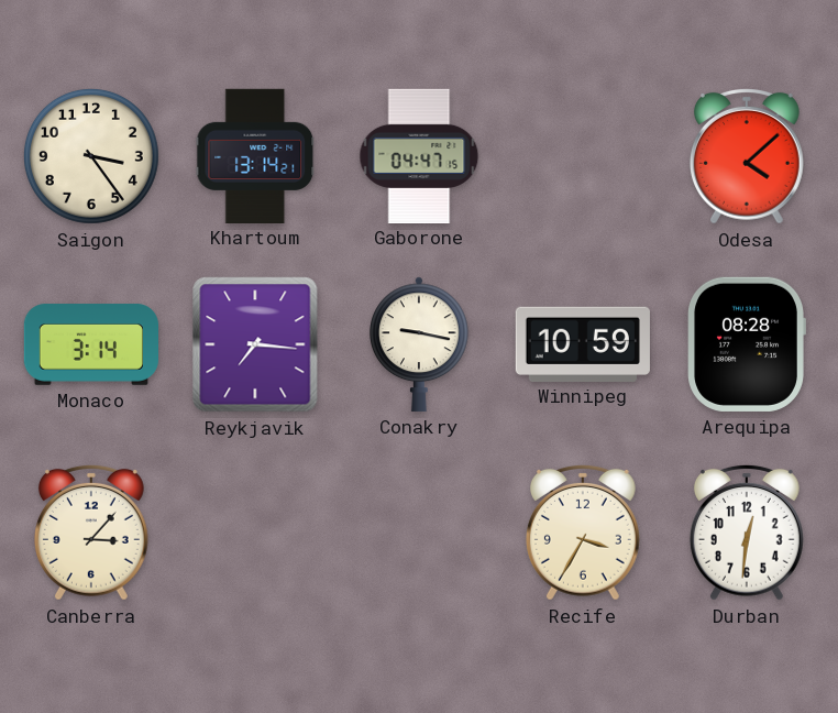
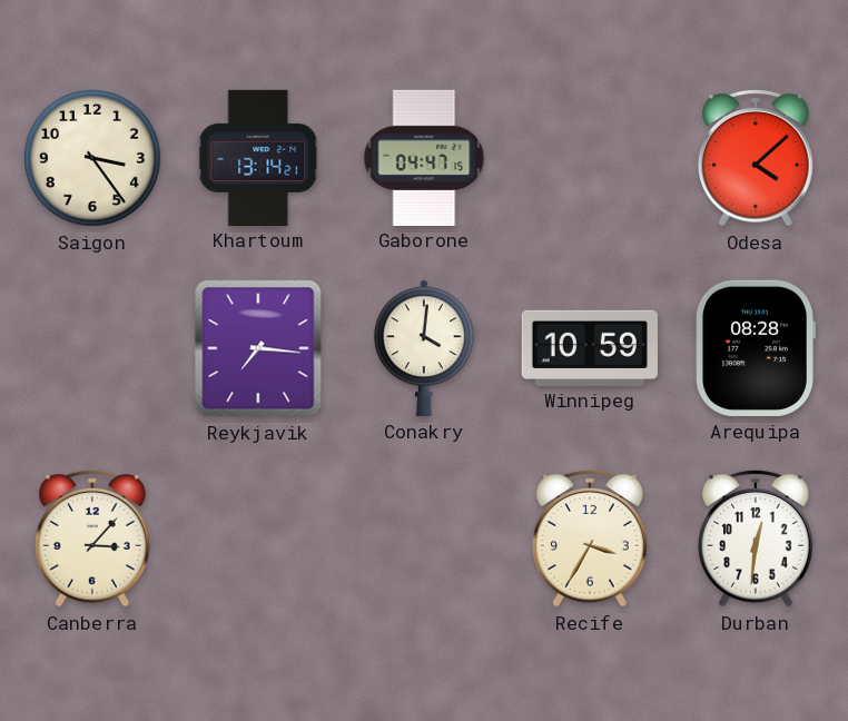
Monaco: 3:14 -> none (90, 344)
Conakry: 9:17 -> 4:01 (425, 348)
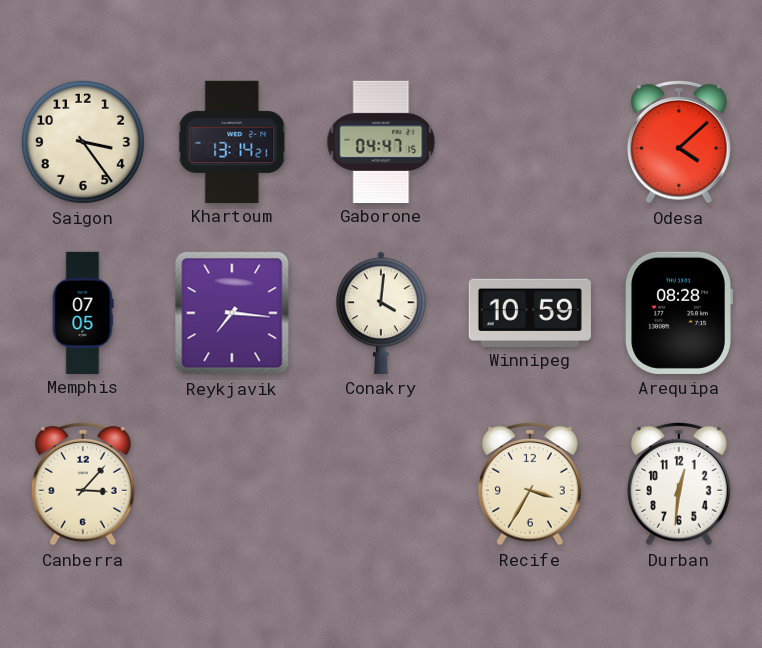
Memphis: none -> 07:05 (83, 312)
